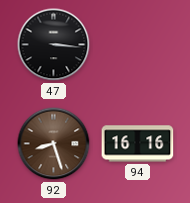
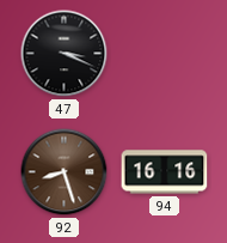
47: 3:16 -> 3:19 (65, 54)
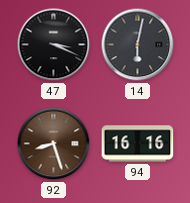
14: none -> 6:02 (138, 45)
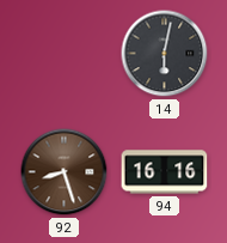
47: 3:19 -> none (54, 45)
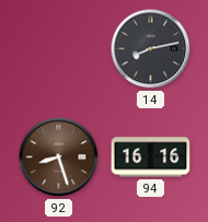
14: 6:02 -> 8:13 (151, 49)
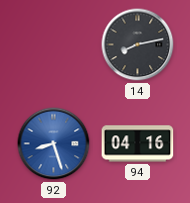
92 dial: brown -> blue (54, 144)
94: 16:16 -> 04:16 (138, 144)
